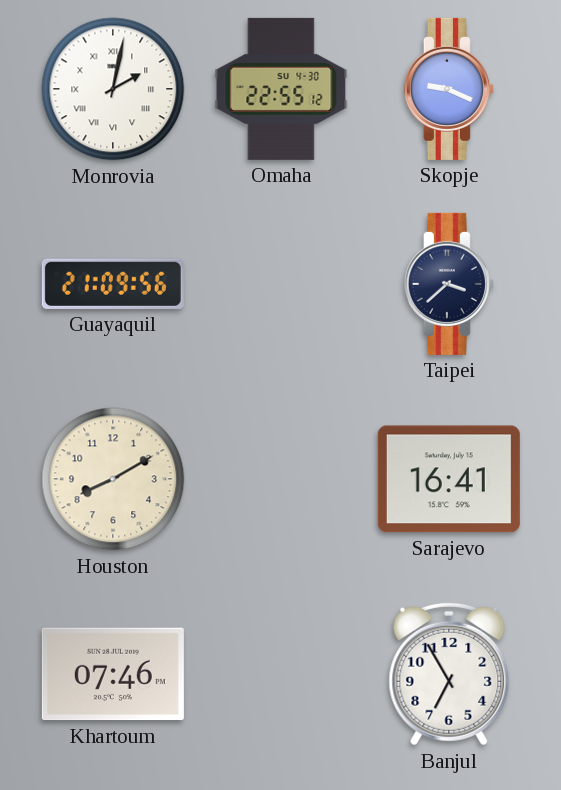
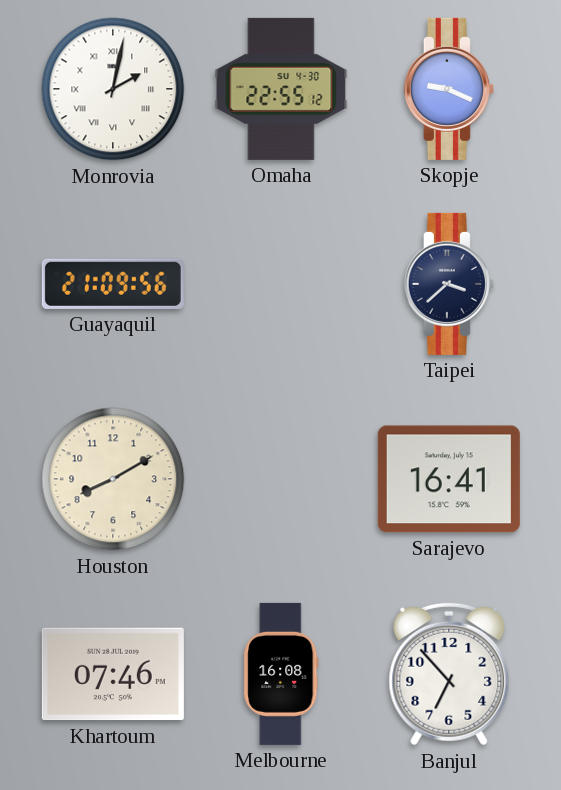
Melbourne: none -> 16:08 (281, 674)
Banjul: 6:55 -> 6:53 (449, 674)
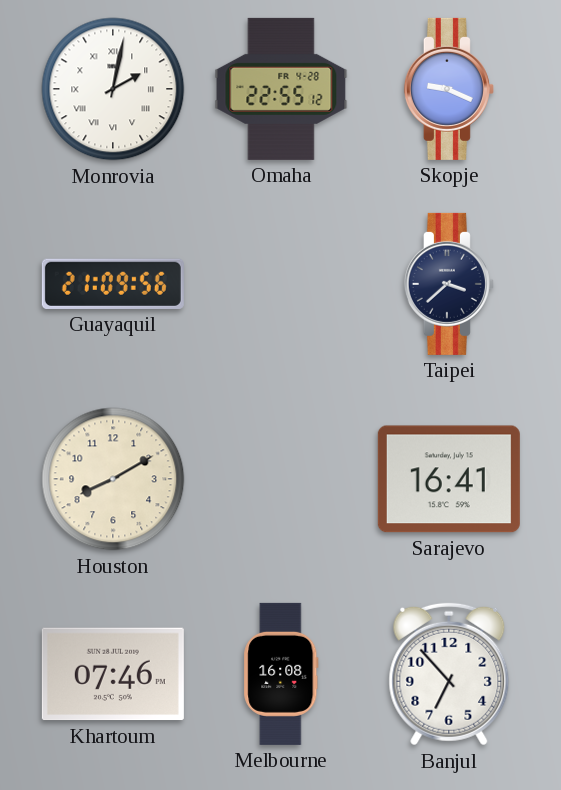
Omaha date: SU 4-30 -> FR 4-28 (281, 89)
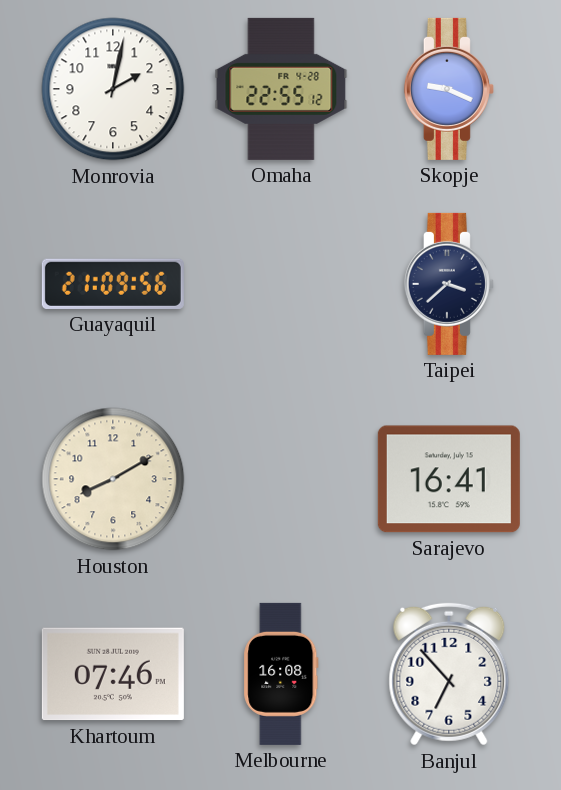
Monrovia numerals: Roman -> Arabic (113, 89)
